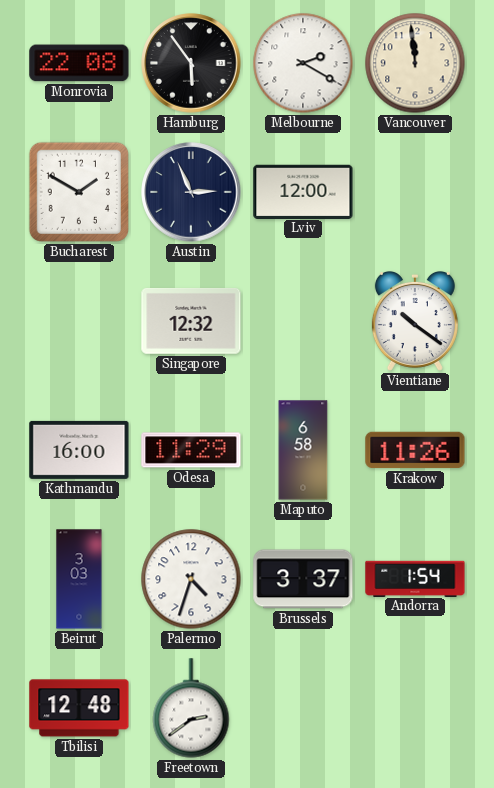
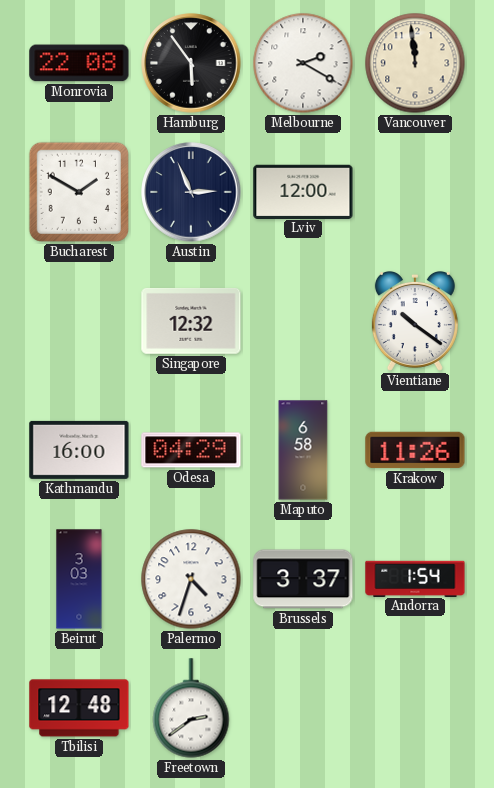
Odesa: 11:29 -> 04:29 (191, 450)
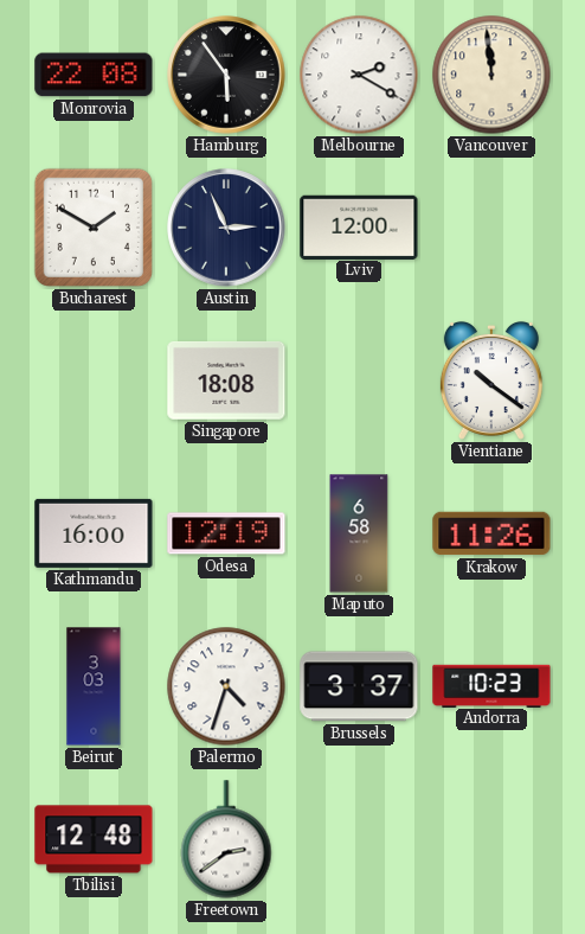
Singapore: 12:32 -> 18:08 (226, 380)
Odesa: 04:29 -> 12:19 (226, 533)
Andorra: 1:54 -> 10:23 (491, 685)
